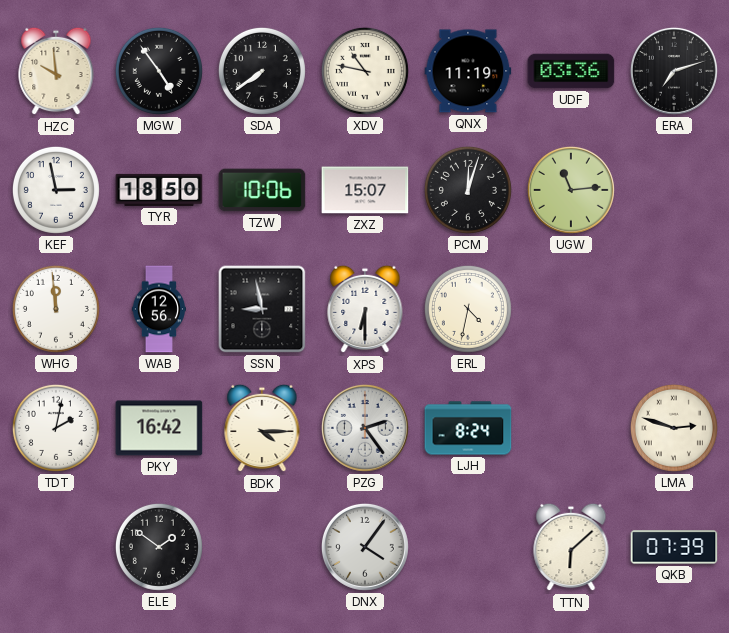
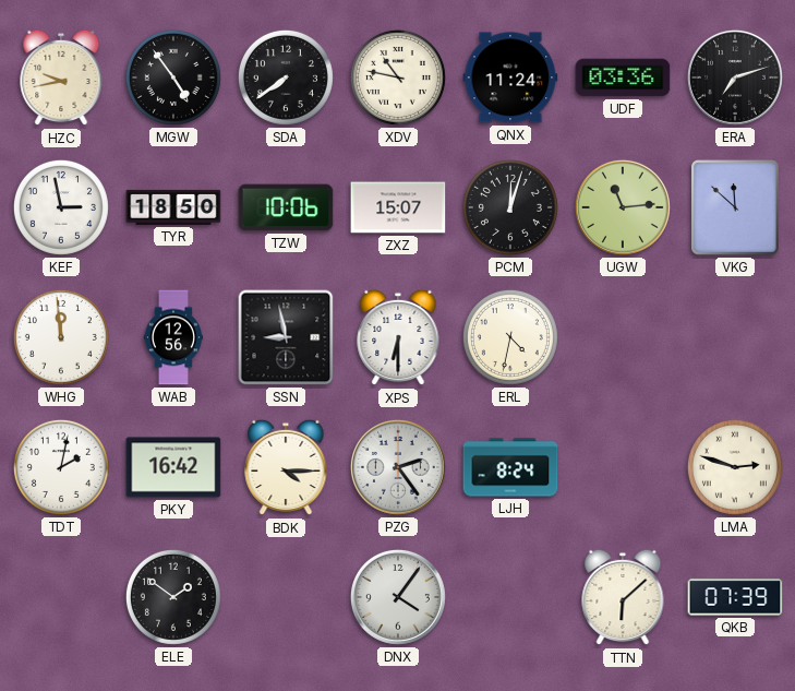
HZC: 9:59 -> 9:43 (61, 78)
QNX: 11:19 -> 11:24 (510, 78)
VKG: none -> 11:52 (736, 209)
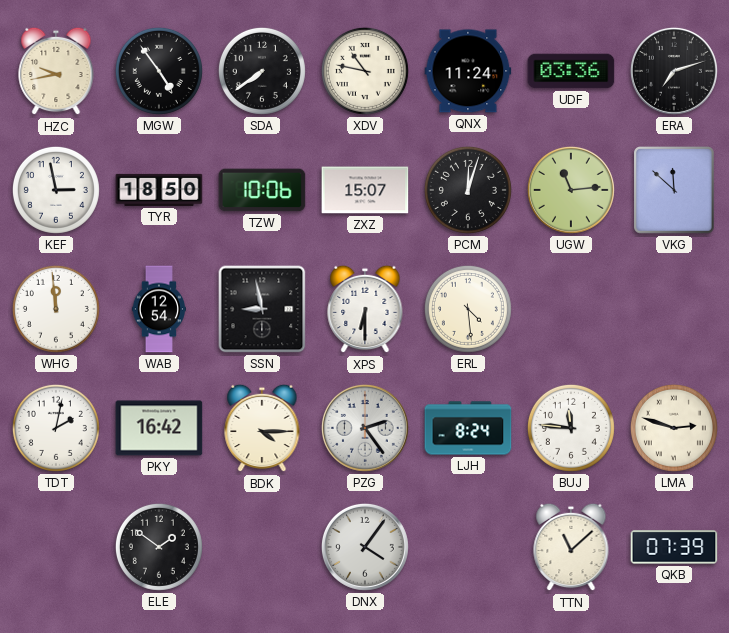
WAB: 12:56 -> 12:54 (158, 309)
ERL: 4:32 -> 4:29 (468, 309)
BUJ: none -> 11:46 (571, 428)
TTN: 6:08 -> 11:08 (571, 547)
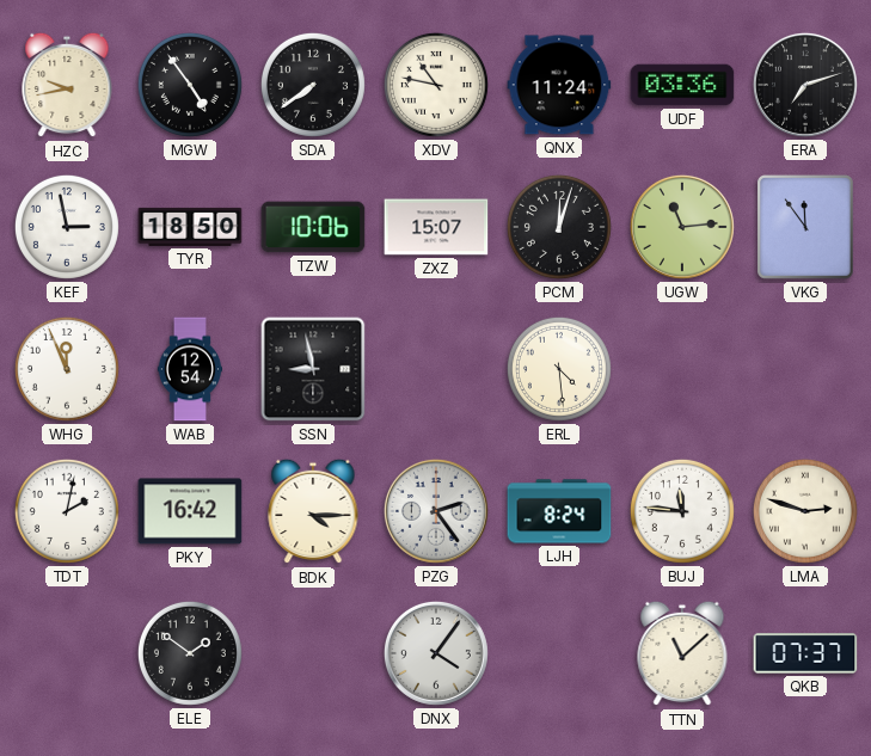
VKG: 11:52 -> 11:54 (806, 228)
WHG: 11:59 -> 11:56 (67, 369)
XPS: 6:30 -> none (365, 309)
QKB: 07:39 -> 07:37 (805, 653)
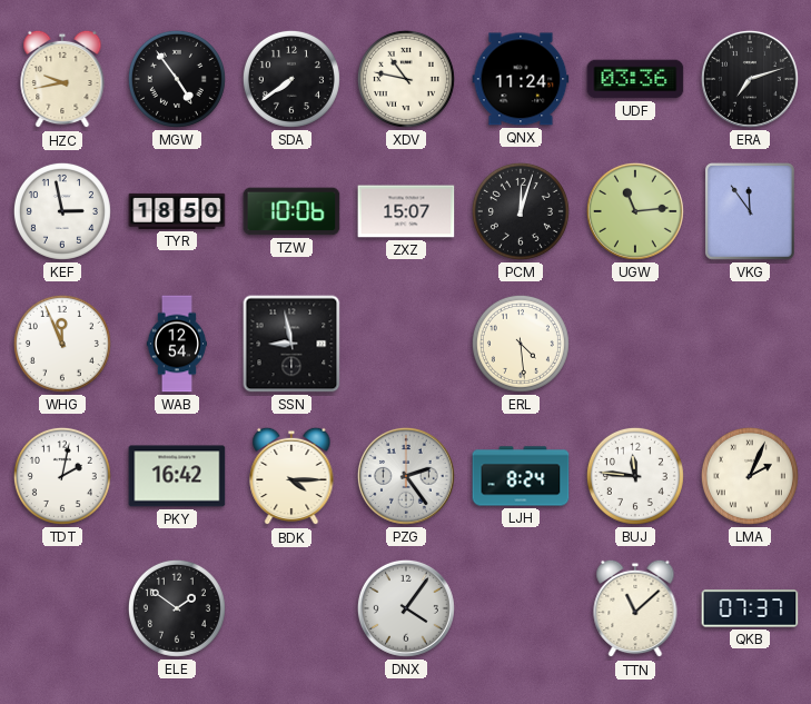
LMA: 2:48 -> 2:04 (750, 476)
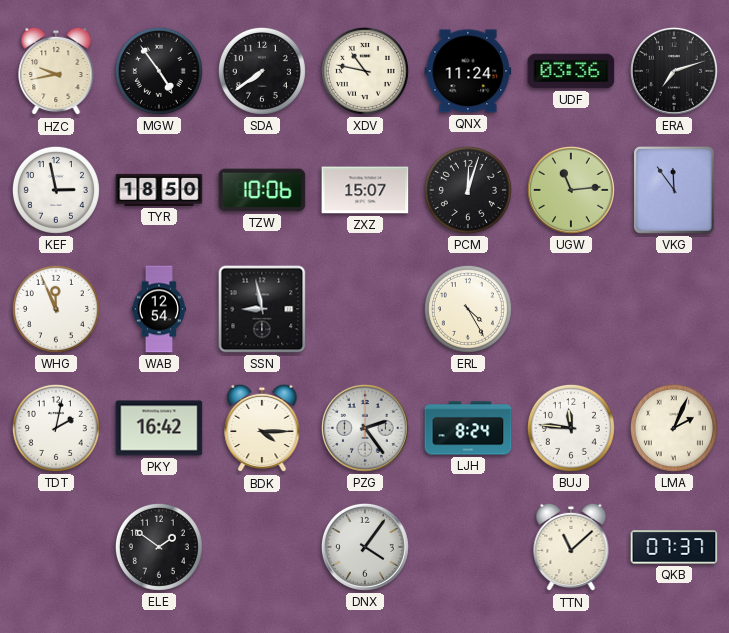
ERL: 4:29 -> 4:25 (468, 309)
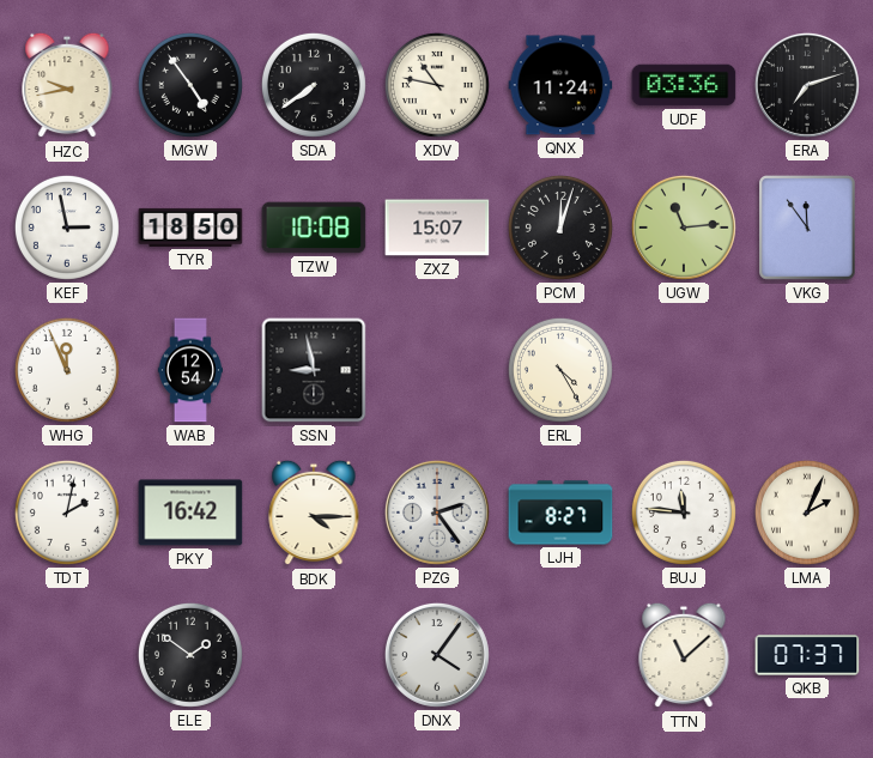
TZW: 10:06 -> 10:08 (314, 228)
LJH: 8:24 -> 8:27 (560, 513)
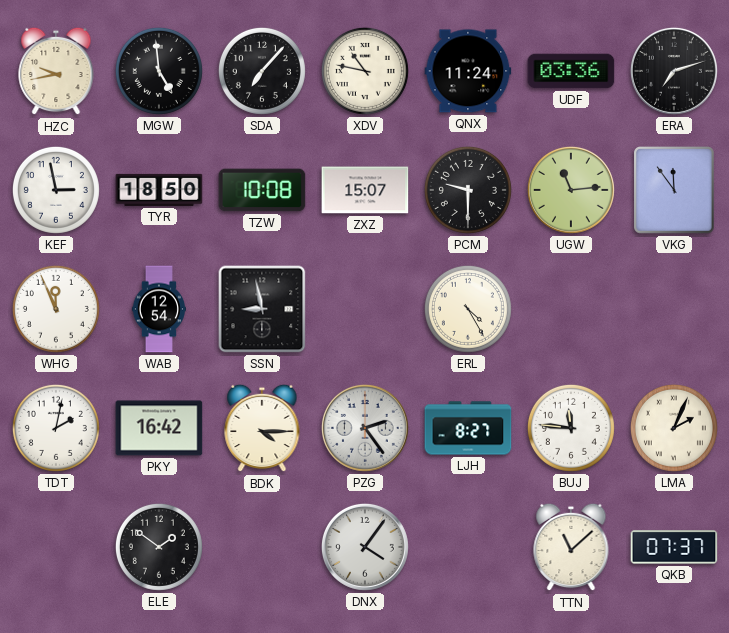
MGW: 4:54 -> 4:59 (159, 71)
SDA: 7:39 -> 7:07 (262, 71)
PCM: 12:03 -> 9:30 (468, 190)
